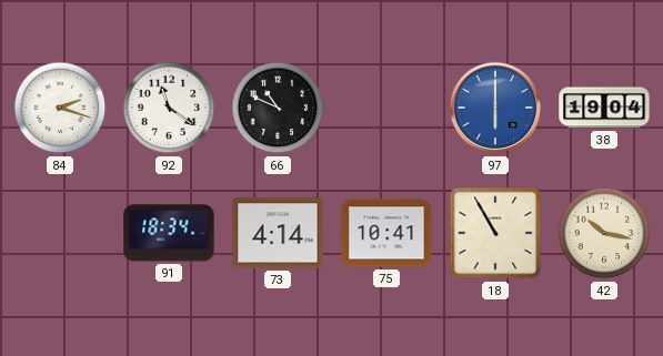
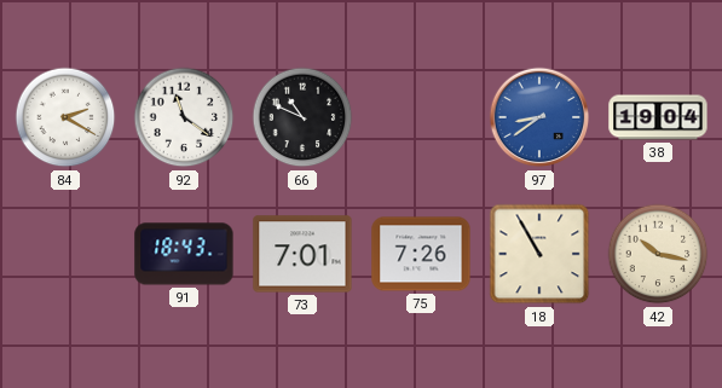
84: 2:18 -> 2:20 (65, 117)
97: 6:00 -> 8:39 (539, 117)
91: 18:34 -> 18:43 (184, 254)
73: 4:14 -> 7:01 (302, 254)
75: 10:41 -> 7:26 (421, 254)
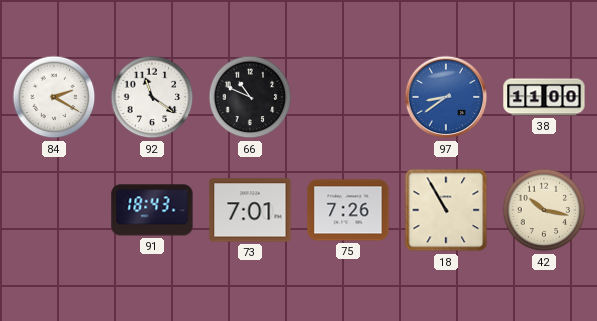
38: 19:04 -> 11:00 (544, 97)
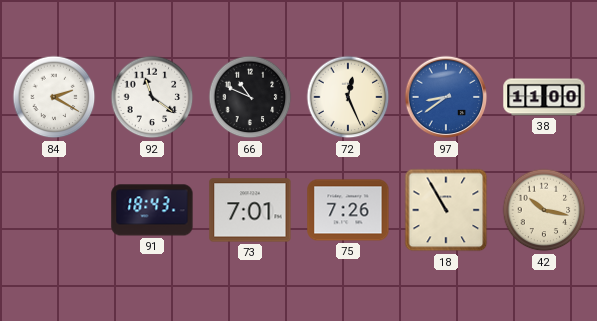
72: none -> 12:26 (348, 97)
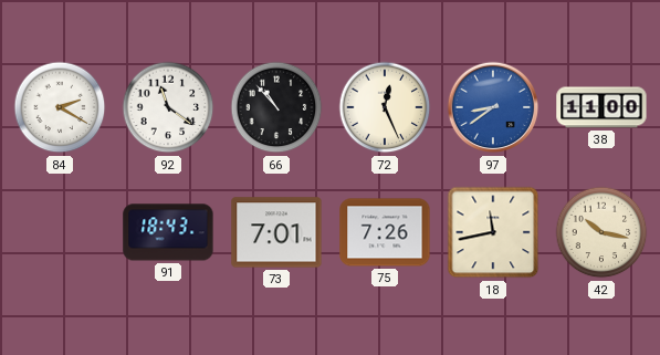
66: 10:49 -> 10:53 (276, 107)
18: 10:55 -> 11:43 (493, 232)
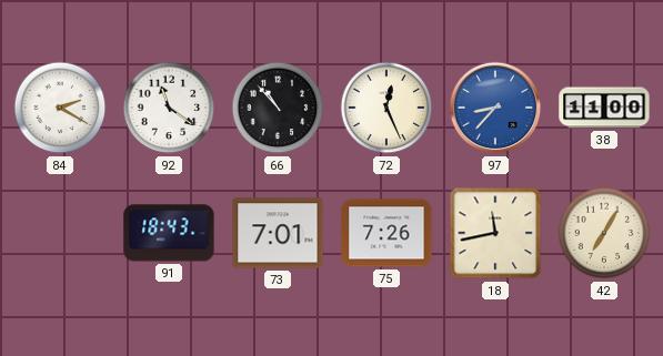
97: 8:39 -> 8:37 (495, 108)
42: 10:17 -> 7:05 (604, 233)
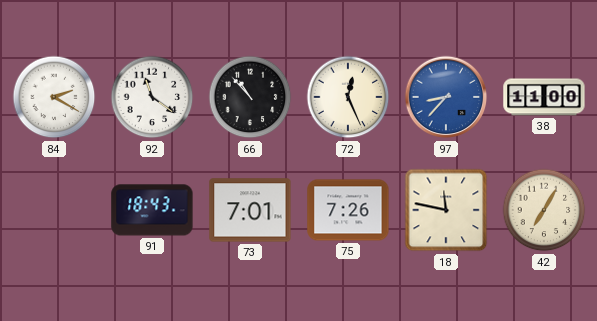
18: 11:43 -> 11:47 (446, 210)
